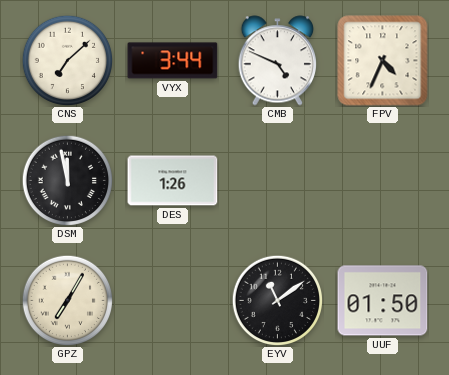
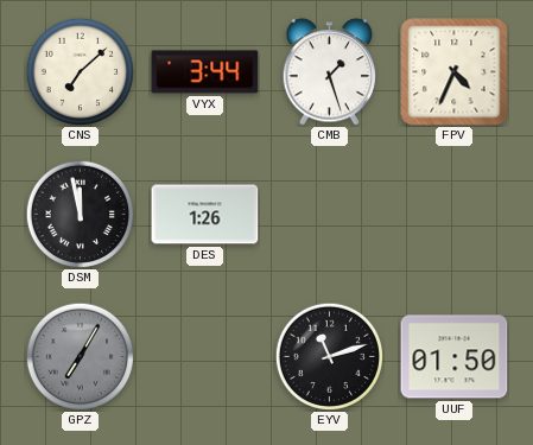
CMB: 4:49 -> 1:27 (330, 72)
GPZ dial: cream -> grey (80, 356)
EYV: 11:09 -> 11:12 (329, 356)
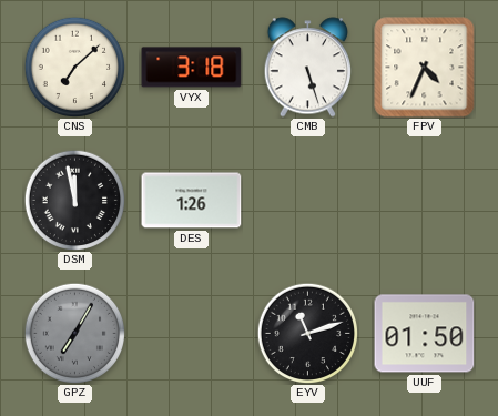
VYX: 3:44 -> 3:18 (192, 68)
CMB: 1:27 -> 5:27 (308, 68)
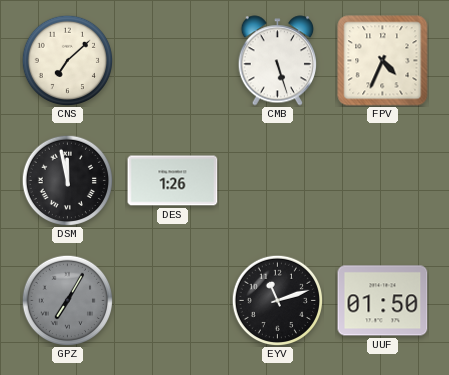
VYX: 3:18 -> none (192, 68)
